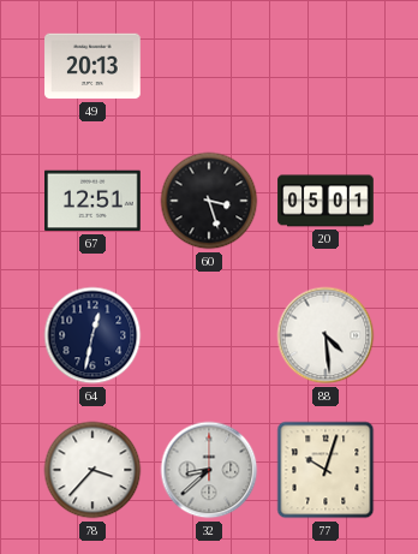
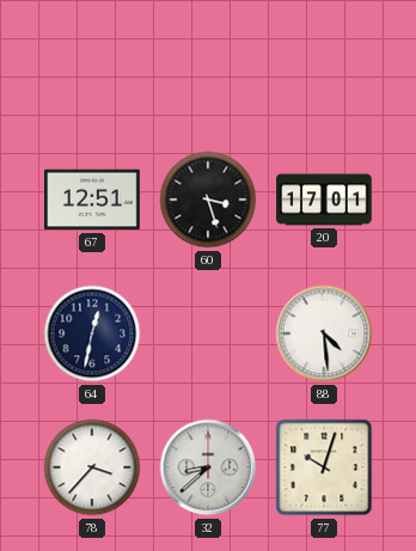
49: 20:13 -> none (92, 66)
20: 05:01 -> 17:01 (324, 200)
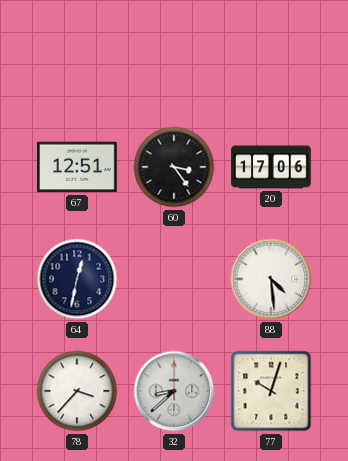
60: 3:27 -> 3:24 (174, 167)
20: 17:01 -> 17:06 (271, 167)
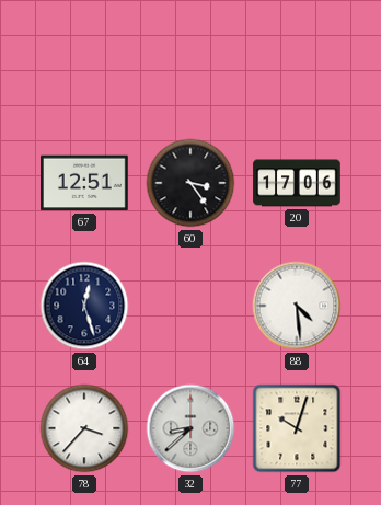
64: 12:32 -> 12:27 (84, 306)
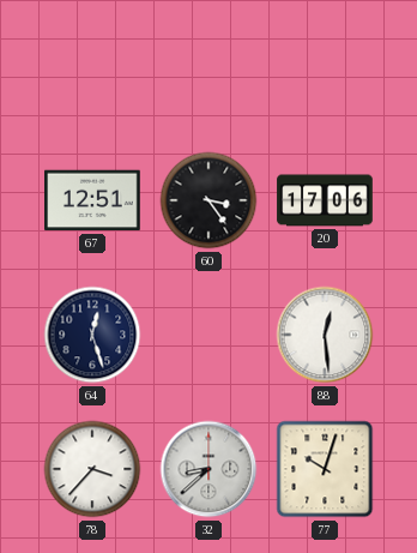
88: 4:29 -> 12:29 (325, 335)
